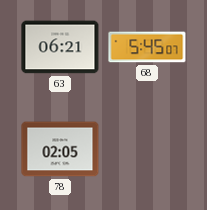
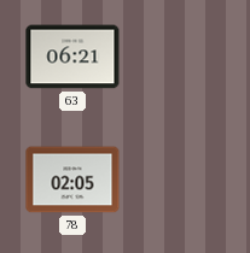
68: 5:45 -> none (147, 47)
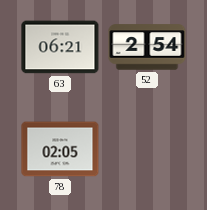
52: none -> 2:54 (147, 47)
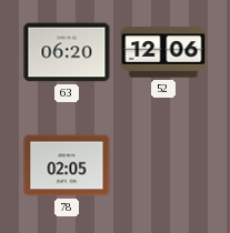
63: 06:21 -> 06:20 (67, 52)
52: 2:54 -> 12:06 (163, 52)
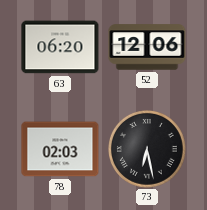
78: 02:05 -> 02:03 (60, 149)
73: none -> 6:28 (148, 150)
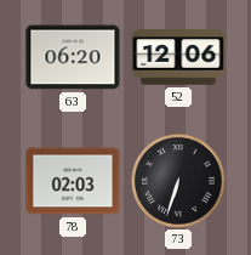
73: 6:28 -> 6:33 (179, 182)
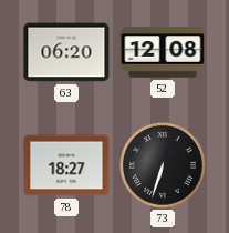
52: 12:06 -> 12:08 (163, 52)
78: 02:03 -> 18:27 (66, 165)
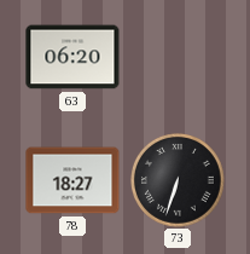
52: 12:08 -> none (163, 52)
